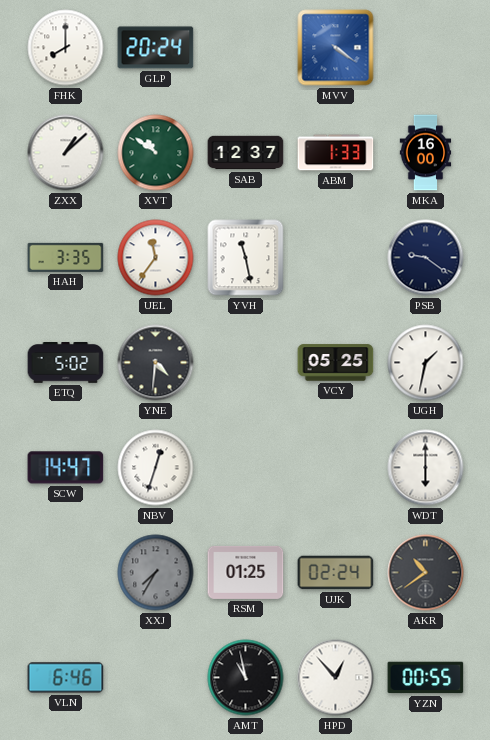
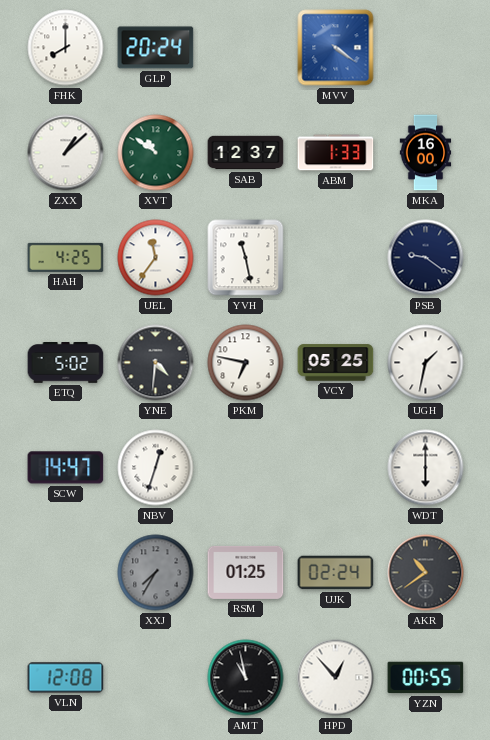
HAH: 3:35 -> 4:25 (66, 257)
PKM: none -> 6:47 (246, 363)
VLN: 6:46 -> 12:08 (66, 678)
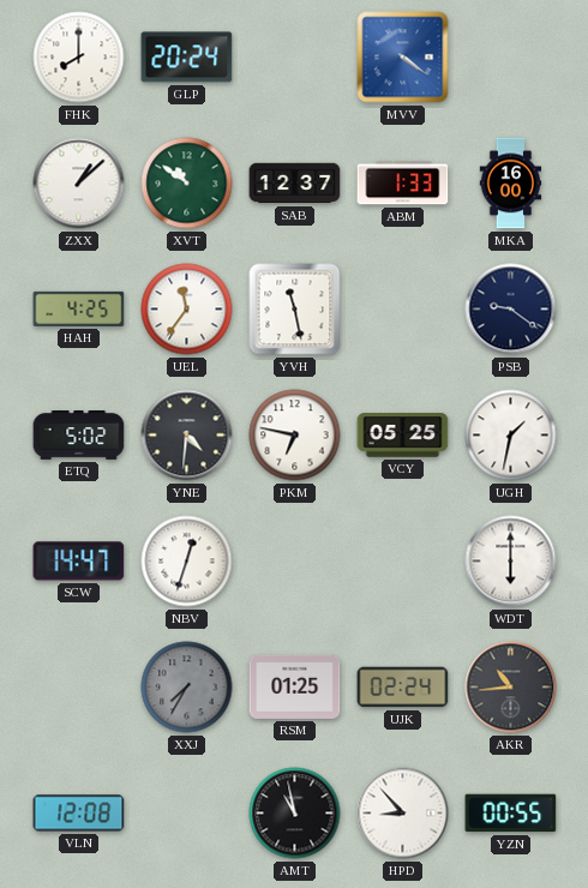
AKR: 10:39 -> 10:44 (511, 688)
HPD: 12:53 -> 8:53 (403, 814)
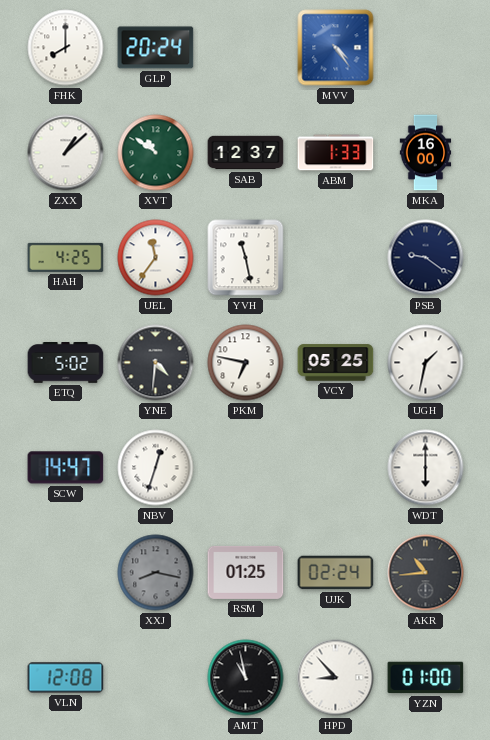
MVV: 4:21 -> 4:24 (336, 48)
XXJ: 7:35 -> 8:17 (156, 573)
YZN: 00:55 -> 01:00 (426, 678)
